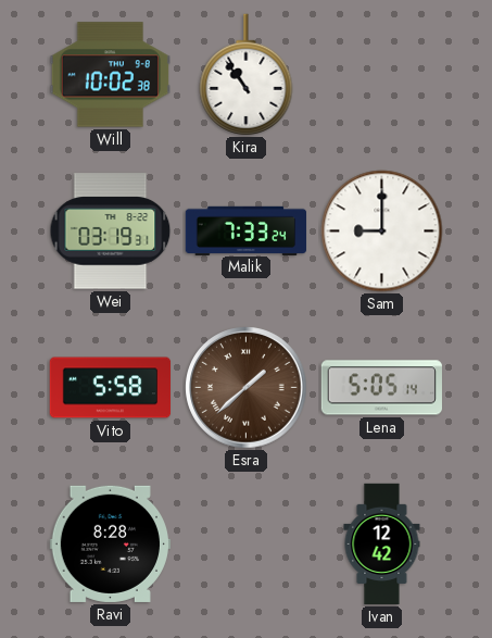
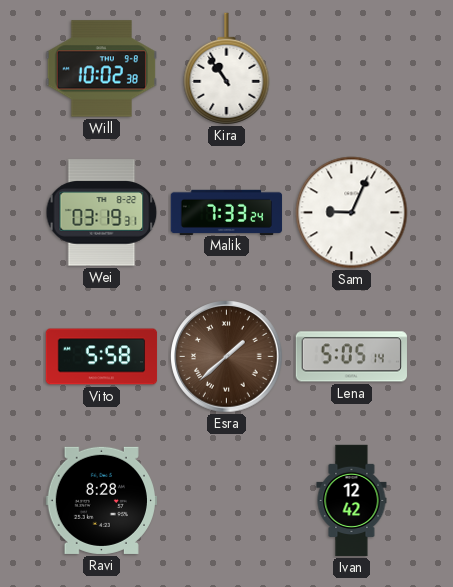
Sam: 9:00 -> 9:04 (352, 213)
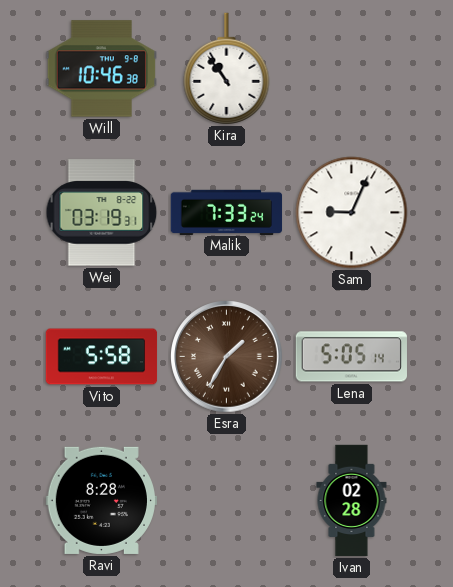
Will: 10:02 -> 10:46 (101, 69)
Esra: 1:38 -> 1:35 (227, 357)
Ivan: 12:42 -> 02:28 (352, 501)
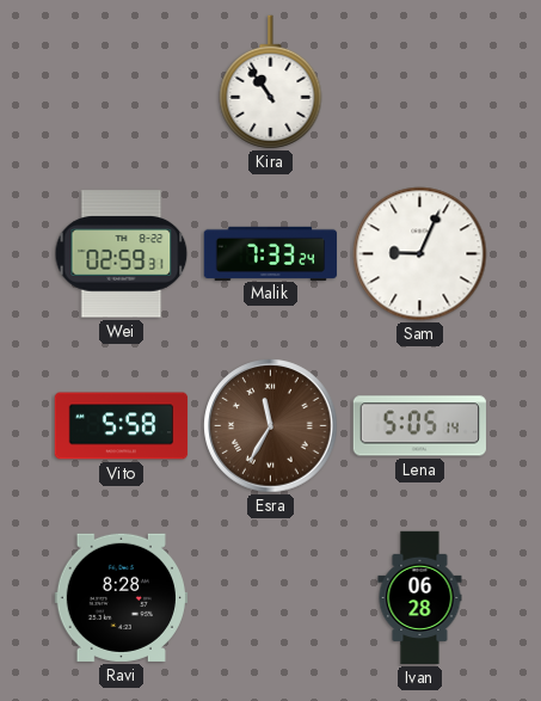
Will: 10:46 -> none (101, 69)
Wei: 03:19 -> 02:59 (122, 254)
Esra: 1:35 -> 11:35 (271, 426)
Ivan: 02:28 -> 06:28 (420, 598)
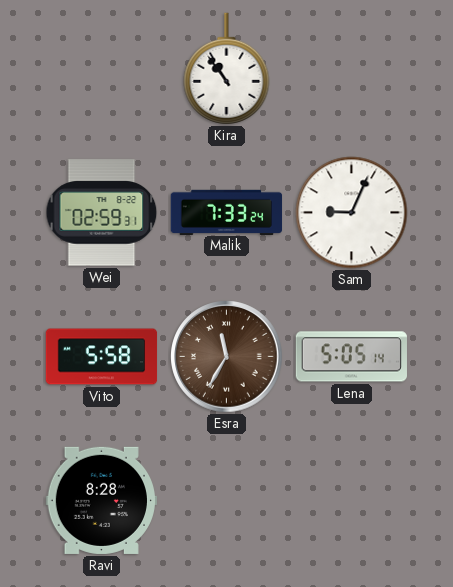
Ivan: 06:28 -> none (420, 598)
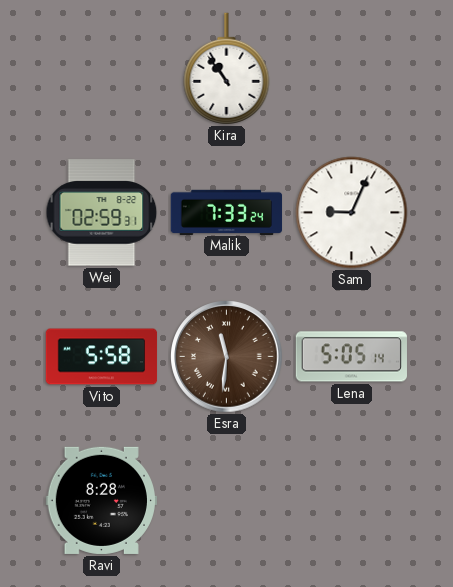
Esra: 11:35 -> 11:31 (227, 357)
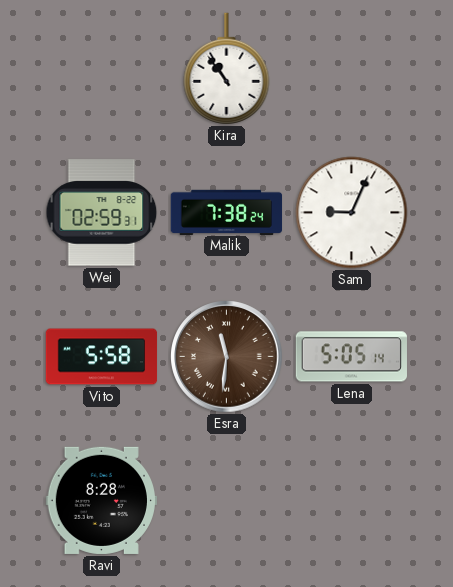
Malik: 7:33 -> 7:38 (227, 212)
